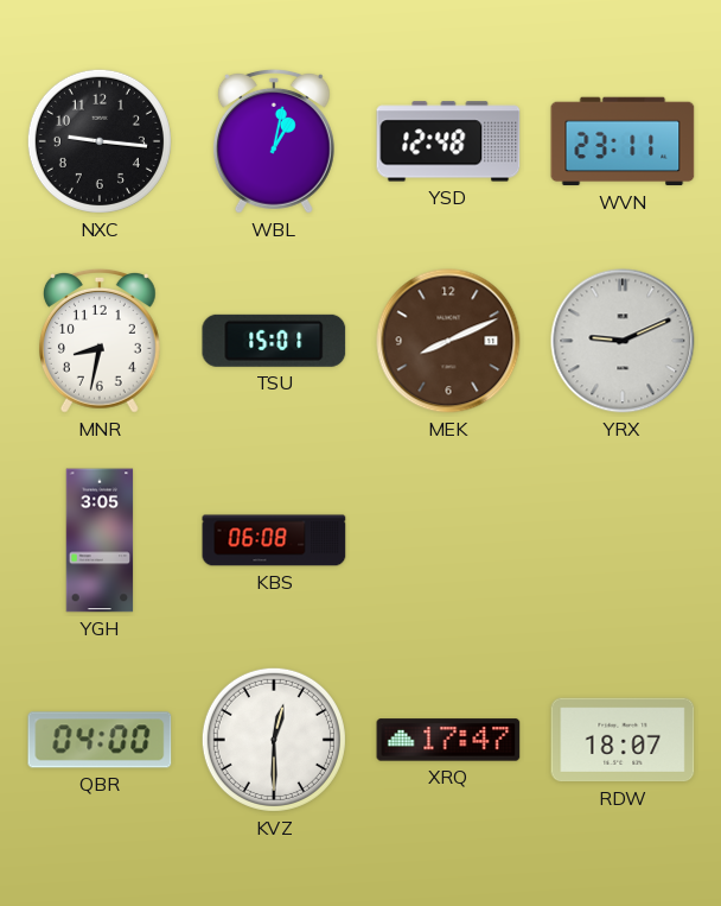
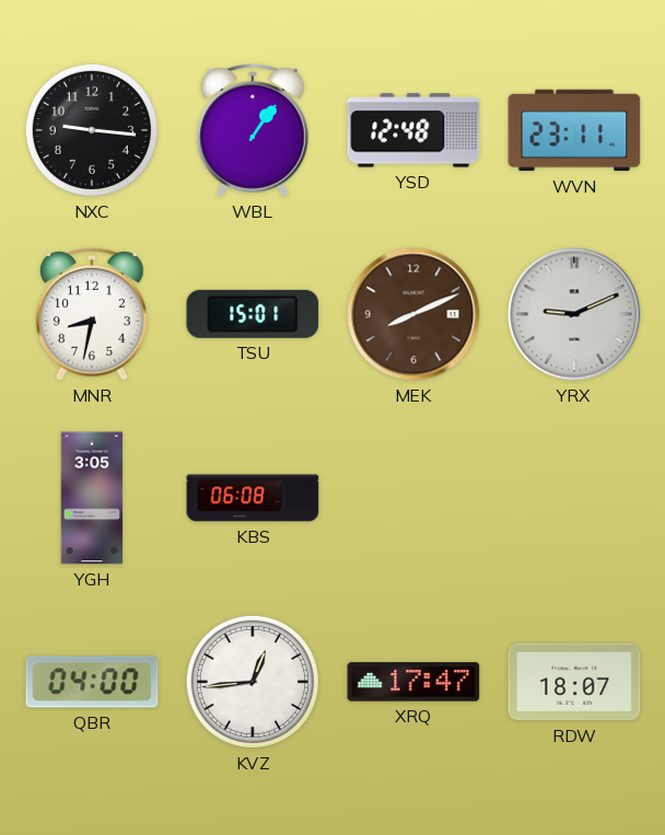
WBL: 1:02 -> 1:06 (253, 130)
KVZ: 12:30 -> 12:44 (253, 682)
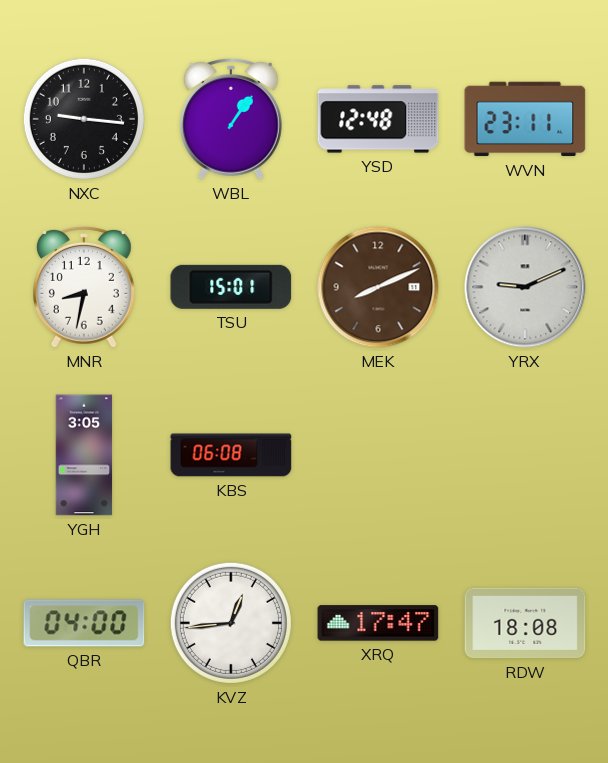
RDW: 18:07 -> 18:08 (525, 623)
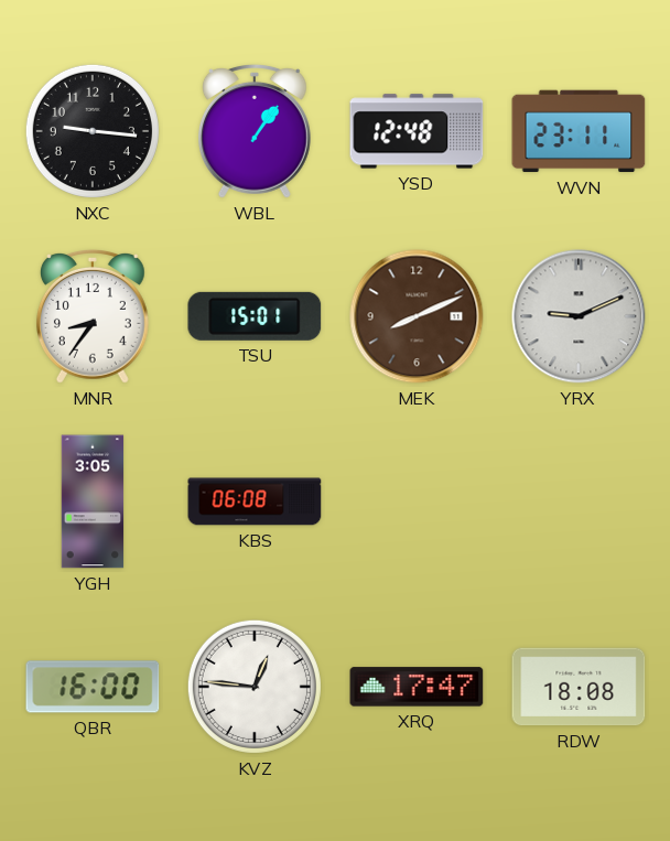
MNR: 8:32 -> 8:36 (93, 316)
QBR: 04:00 -> 16:00 (93, 687)
KVZ: 12:44 -> 12:46 (255, 687)
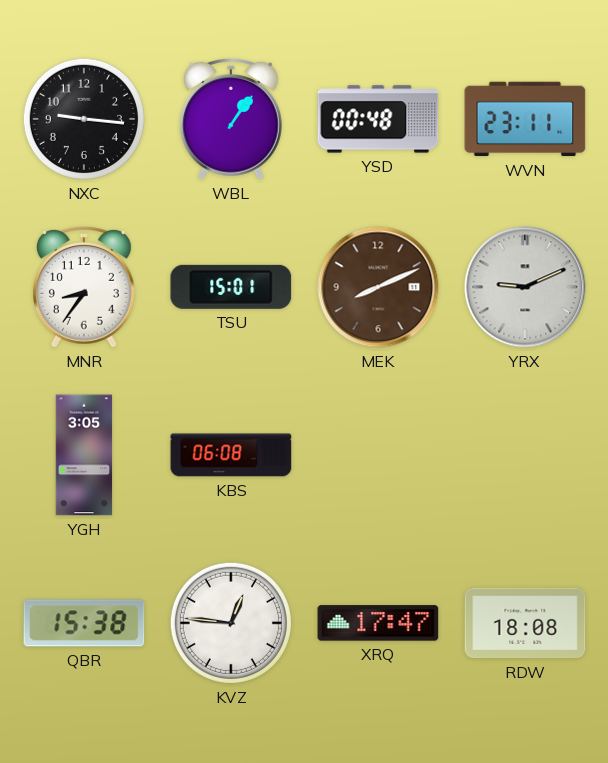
YSD: 12:48 -> 00:48 (378, 119)
QBR: 16:00 -> 15:38 (84, 623)
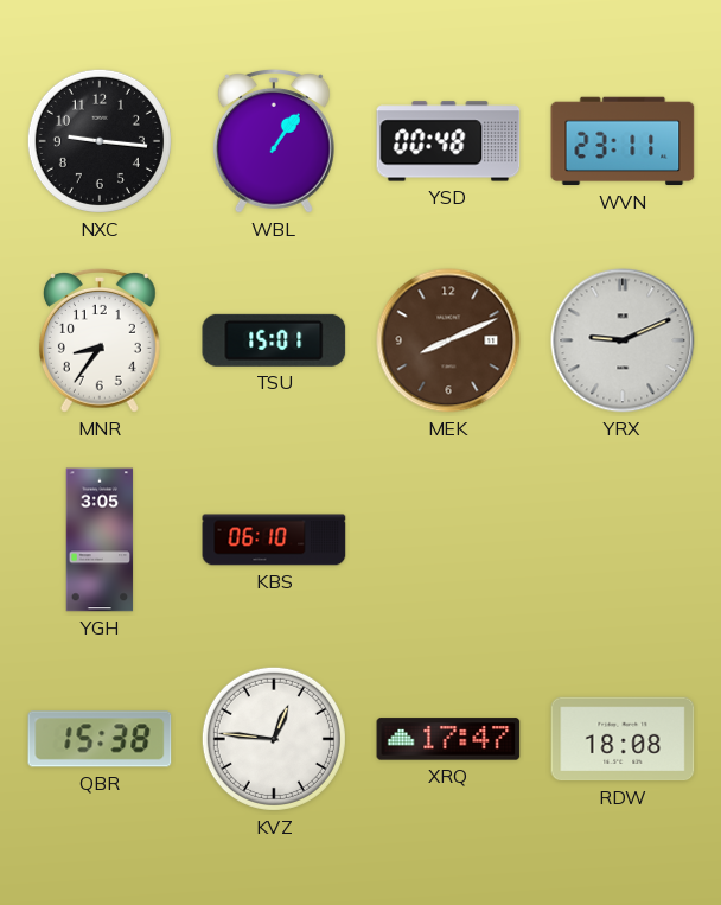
KBS: 06:08 -> 06:10 (274, 540)
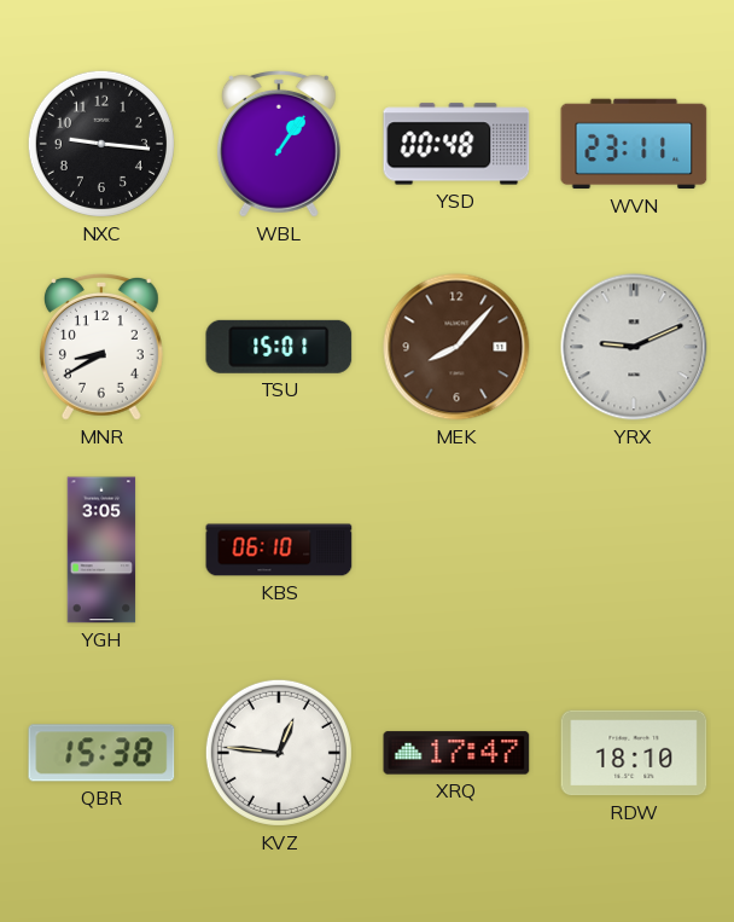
MNR: 8:36 -> 8:40 (101, 347)
MEK: 8:11 -> 8:07 (456, 347)
RDW: 18:08 -> 18:10 (634, 753)
